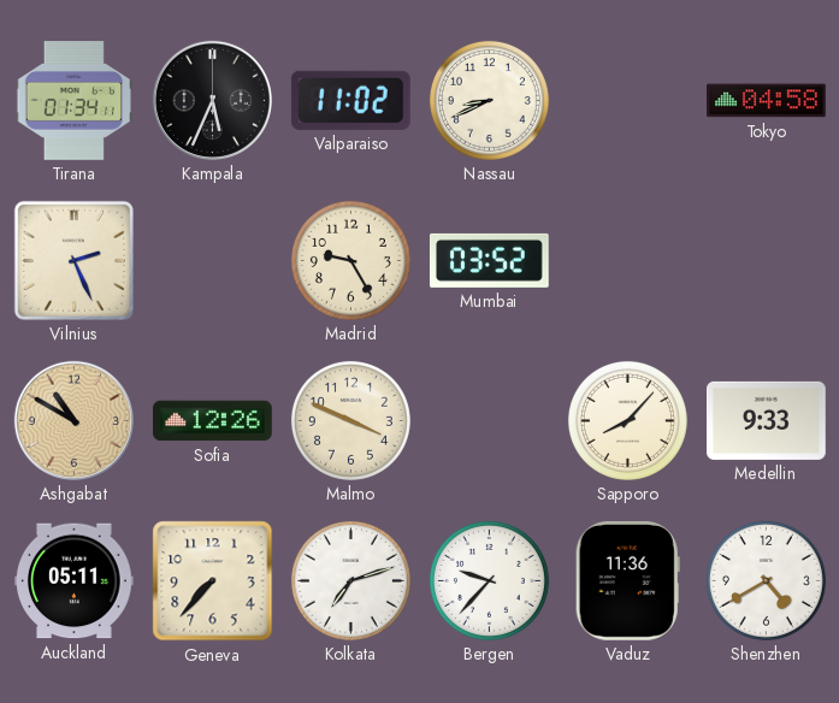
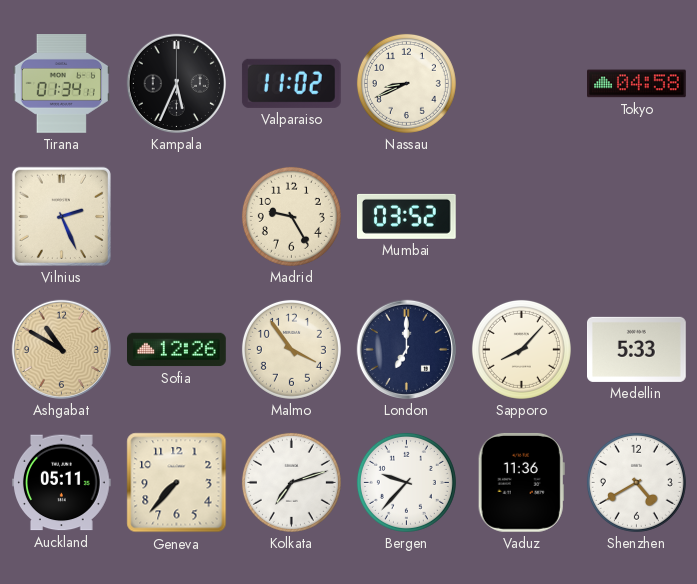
Malmo: 3:49 -> 3:54 (291, 349)
London: none -> 7:00 (406, 349)
Medellin: 9:33 -> 5:33 (637, 349)
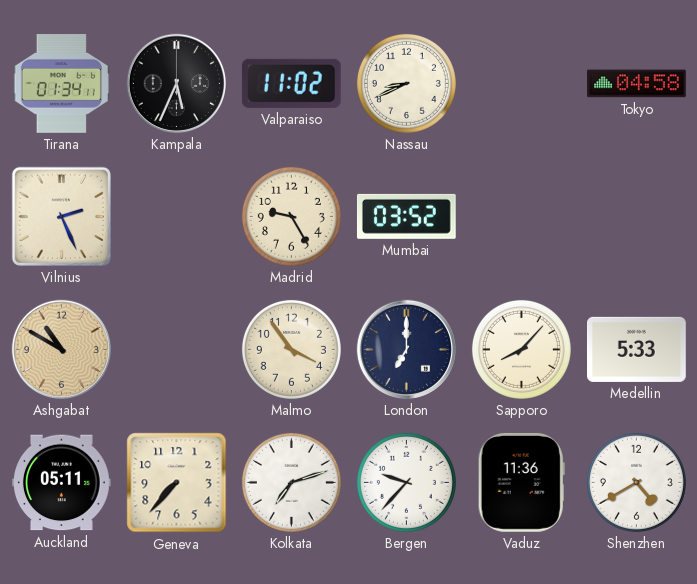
Sofia: 12:26 -> none (177, 350)
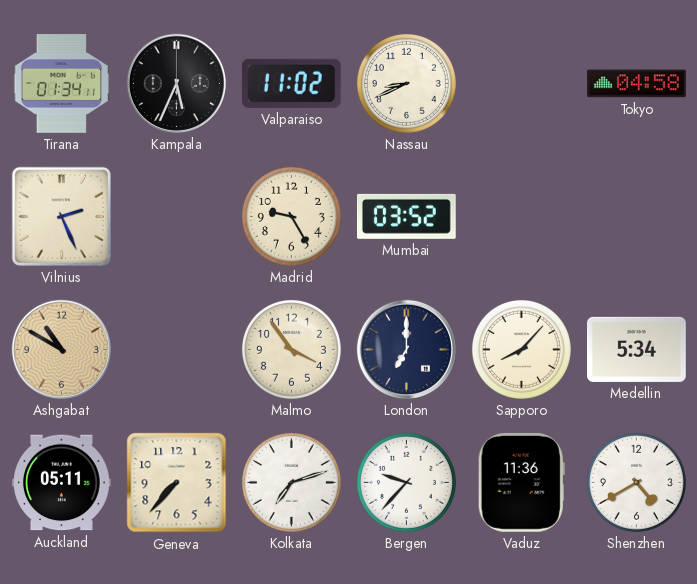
Medellin: 5:33 -> 5:34 (637, 349)
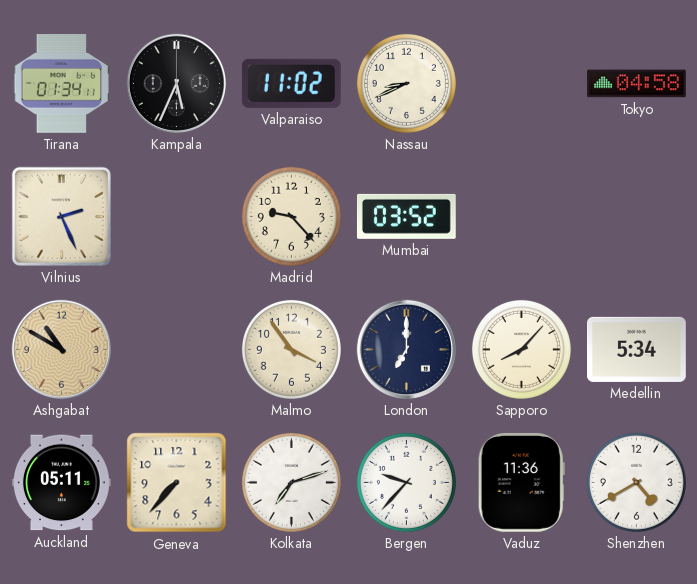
Madrid: 9:25 -> 9:23 (291, 216)
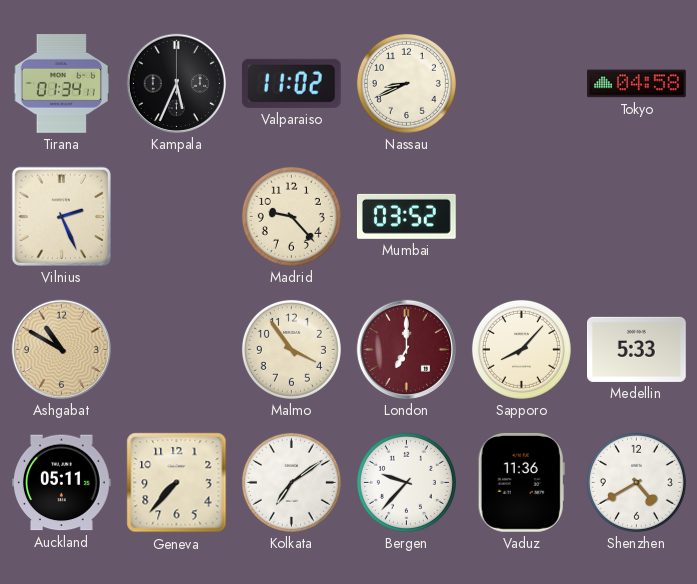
London dial: navy -> burgundy (406, 349)
Medellin: 5:34 -> 5:33 (637, 349)
Kolkata: 7:12 -> 7:09 (291, 482)
